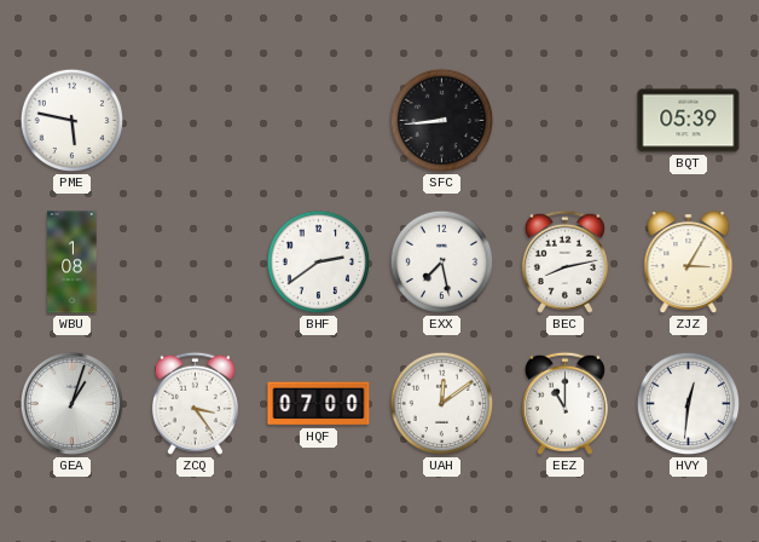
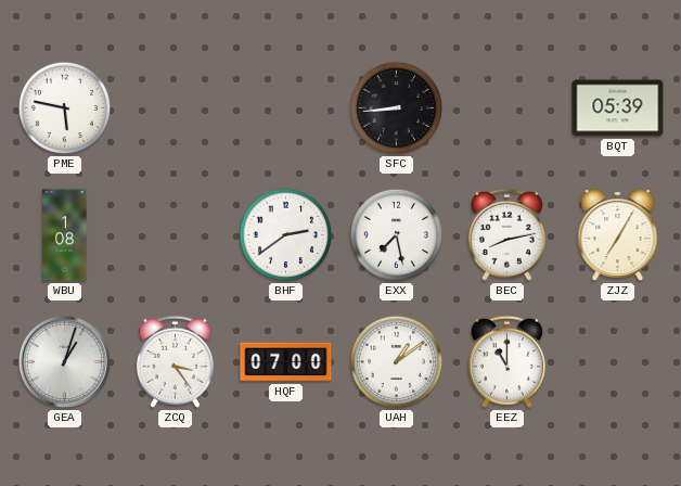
ZJZ: 3:05 -> 7:05 (618, 235)
UAH: 12:09 -> 1:09 (397, 362)
HVY: 12:31 -> none (689, 404)
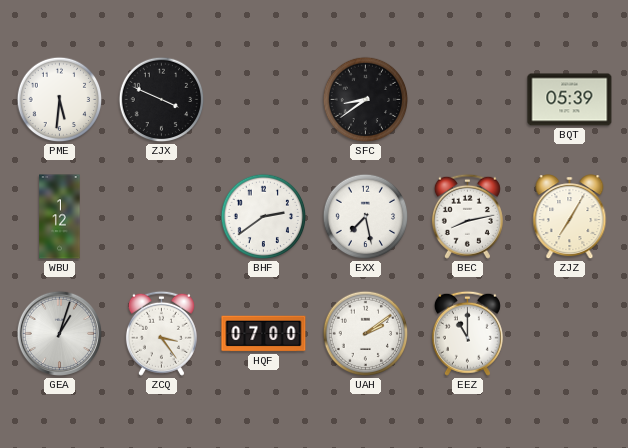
PME: 5:47 -> 5:31 (60, 100)
ZJX: none -> 3:49 (162, 100)
SFC: 8:44 -> 8:39 (366, 100)
WBU: 1:08 -> 1:12 (60, 217)
UAH: 1:09 -> 2:09 (366, 334)
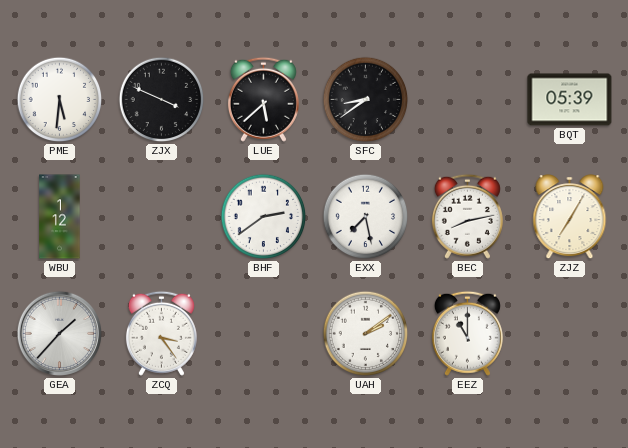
LUE: none -> 5:38 (263, 99)
GEA: 1:03 -> 1:37 (59, 333)
HQF: 07:00 -> none (264, 334)
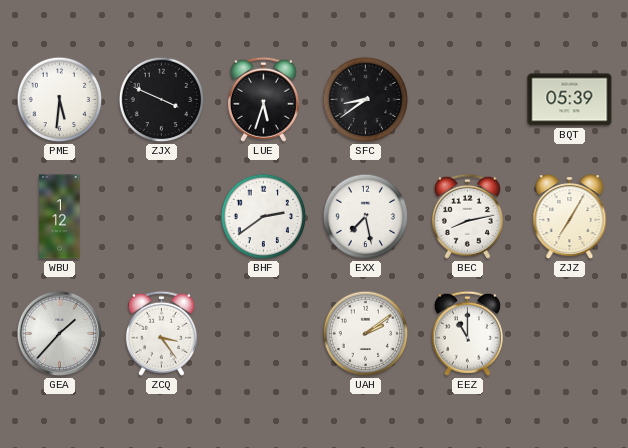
LUE: 5:38 -> 5:33 (263, 99)
